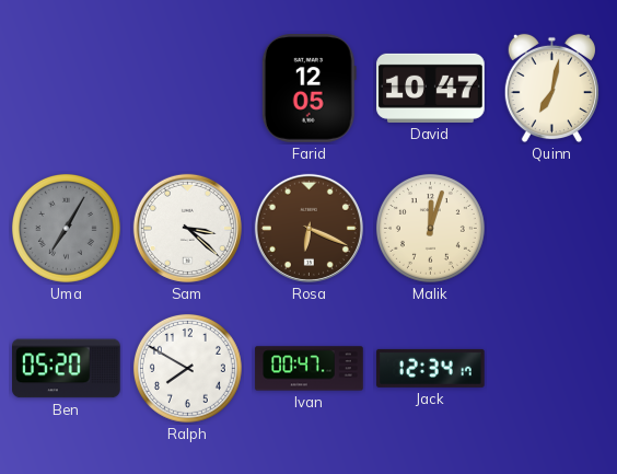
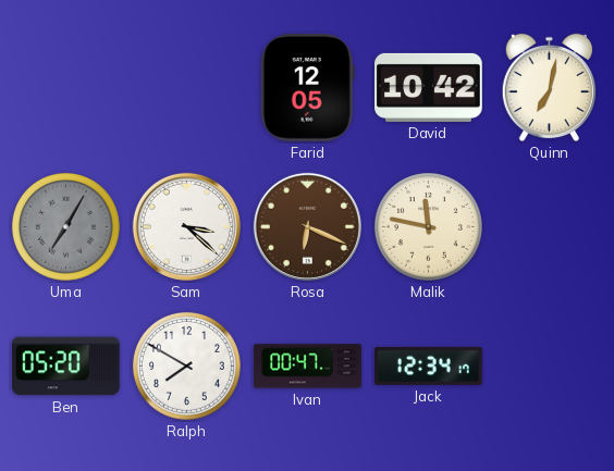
David: 10:47 -> 10:42 (429, 87)
Malik: 12:03 -> 11:47 (428, 226)
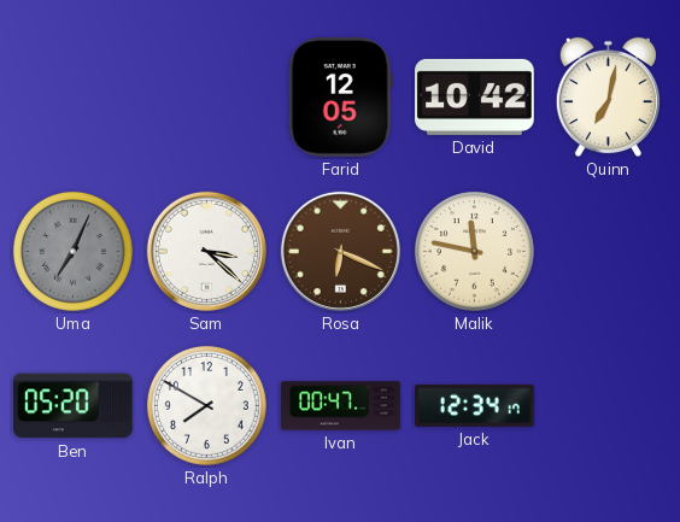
Uma: 7:05 -> 7:04 (72, 251)
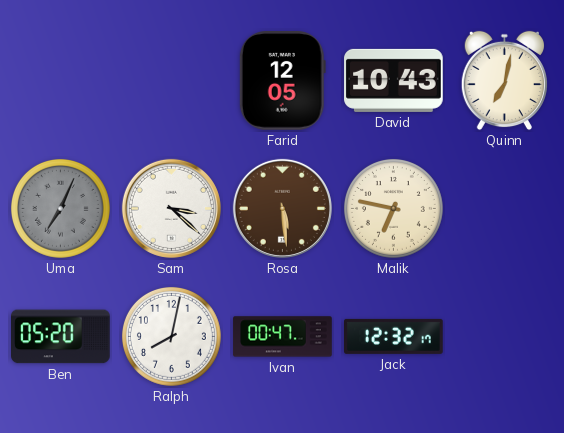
David: 10:42 -> 10:43 (394, 80)
Rosa: 6:19 -> 5:29 (282, 208)
Malik: 11:47 -> 6:47 (393, 208)
Ralph: 7:50 -> 8:02 (171, 336)
Jack: 12:34 -> 12:32 (394, 336)
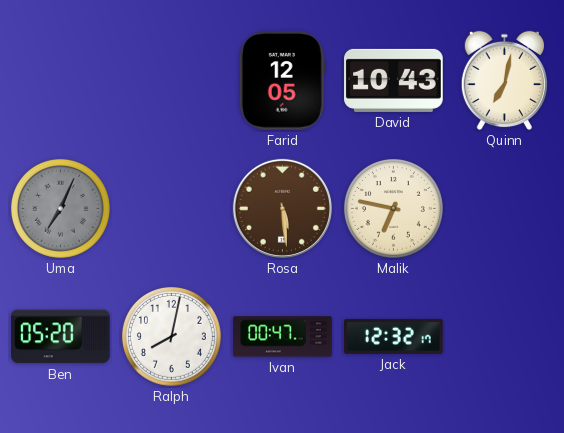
Sam: 3:22 -> none (171, 208)
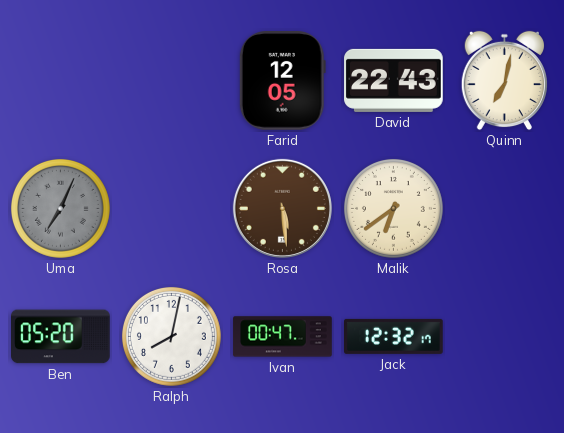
David: 10:43 -> 22:43 (394, 80)
Malik: 6:47 -> 6:39 (393, 208)
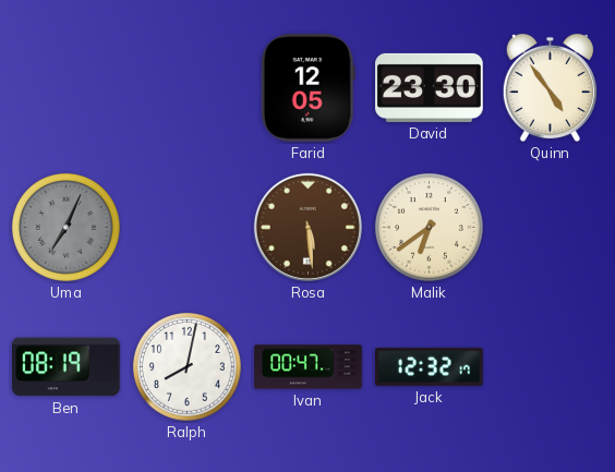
David: 22:43 -> 23:30 (430, 87)
Quinn: 7:02 -> 4:54 (550, 88)
Ben: 05:20 -> 08:19 (67, 367)
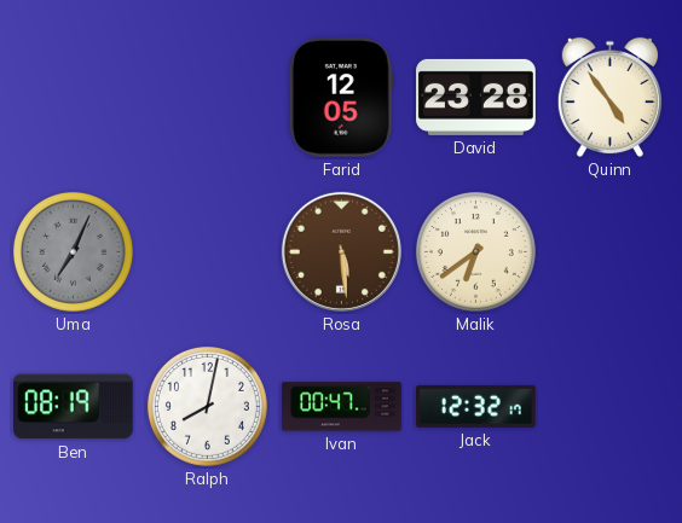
David: 23:30 -> 23:28 (476, 97)
